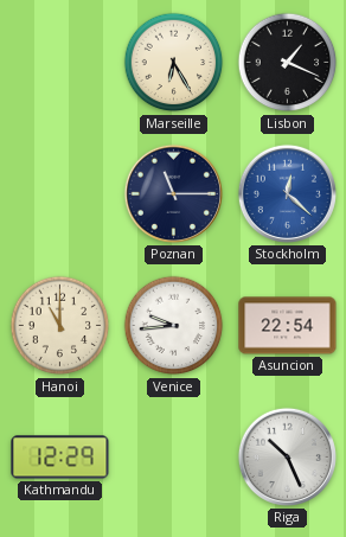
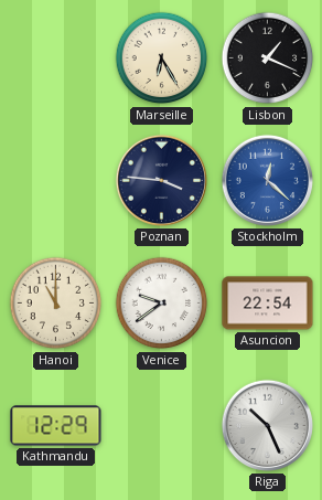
Poznan: 11:15 -> 3:46 (161, 180)
Venice: 9:44 -> 9:39 (162, 304)
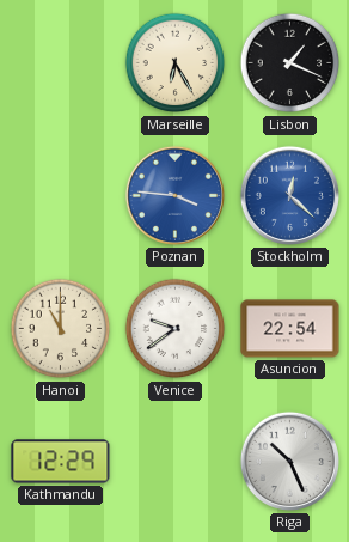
Poznan dial: navy -> blue (174, 195)
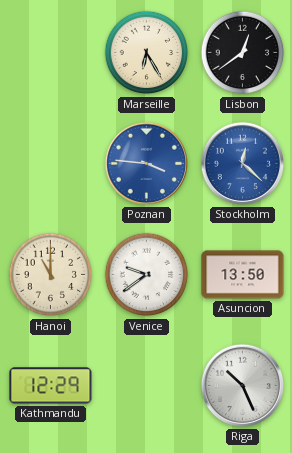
Lisbon: 1:19 -> 12:39 (243, 53)
Asuncion: 22:54 -> 13:50 (243, 275)
